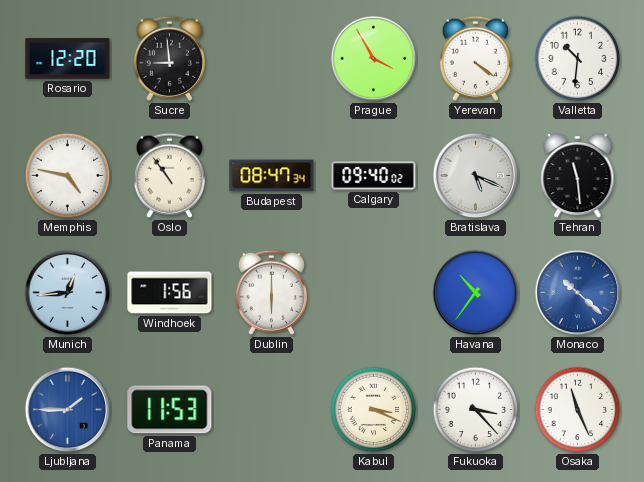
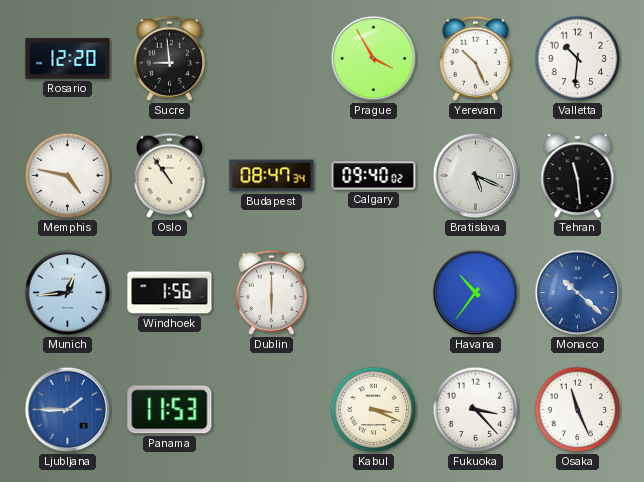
Yerevan: 4:21 -> 10:26 (475, 58)
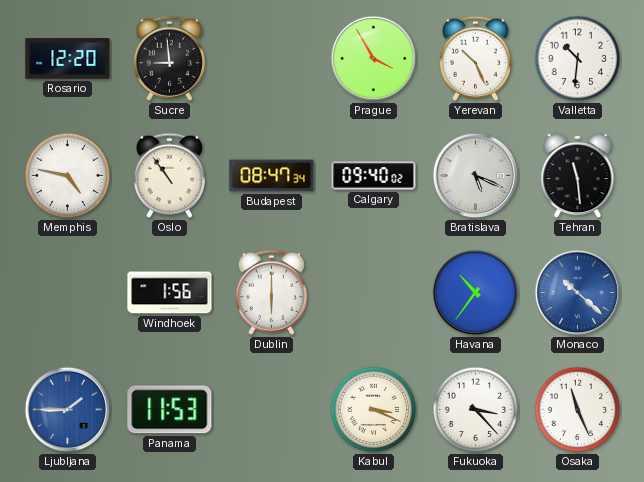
Munich: 12:44 -> none (68, 293)
